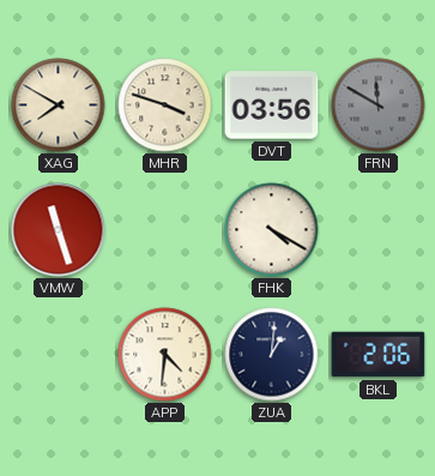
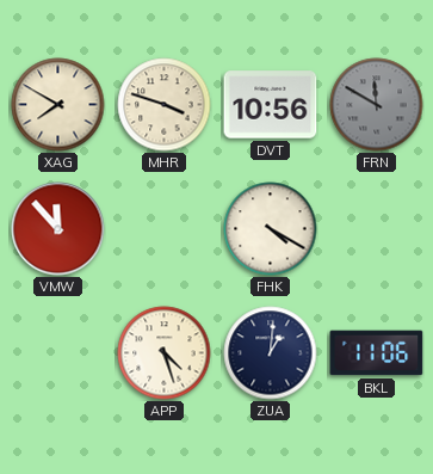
DVT: 03:56 -> 10:56 (271, 105)
VMW: 11:27 -> 11:53 (58, 229)
APP: 4:31 -> 4:27 (165, 353)
BKL: 2:06 -> 11:06 (377, 353)
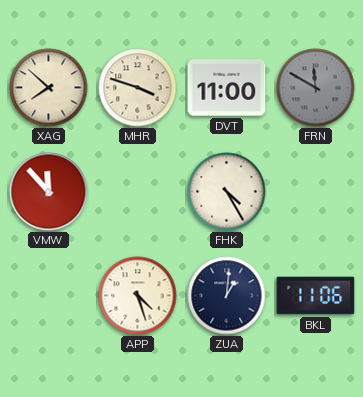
XAG: 7:50 -> 7:52 (49, 88)
DVT: 10:56 -> 11:00 (227, 88)
FHK: 4:20 -> 4:25 (227, 192)
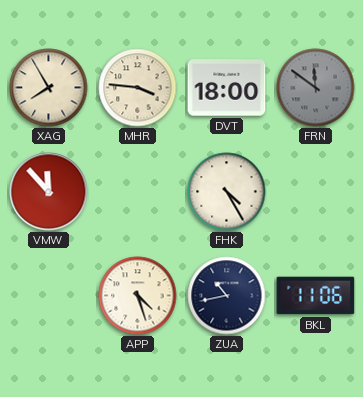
XAG: 7:52 -> 7:55 (49, 88)
MHR: 3:48 -> 3:46 (138, 88)
DVT: 11:00 -> 18:00 (227, 88)
FRN: 11:50 -> 11:51 (316, 88)
ZUA: 1:01 -> 10:43 (227, 296)
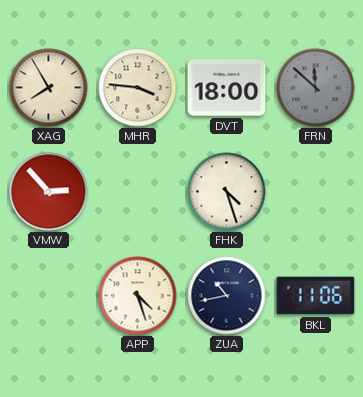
FRN: 11:51 -> 11:52 (316, 88)
VMW: 11:53 -> 2:53 (49, 192)
FHK: 4:25 -> 4:27 (227, 192)
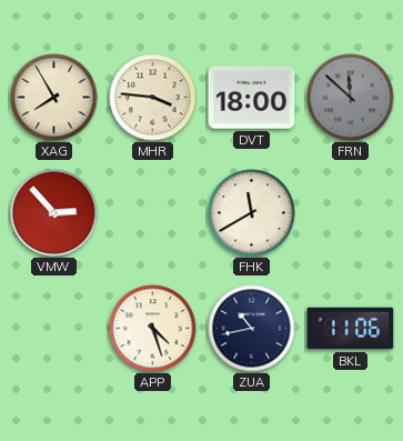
FHK: 4:27 -> 11:40 (252, 213)
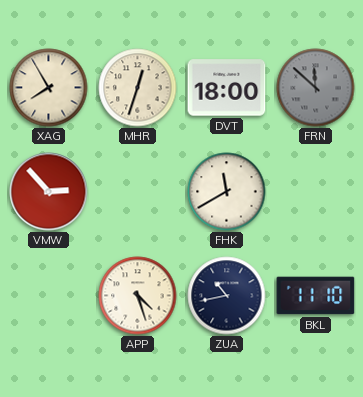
MHR: 3:46 -> 12:33 (138, 88)
BKL: 11:06 -> 11:10 (316, 296)
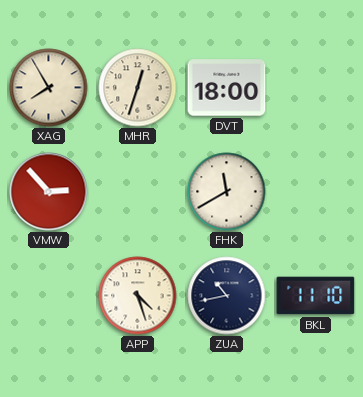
FRN: 11:52 -> none (316, 88)
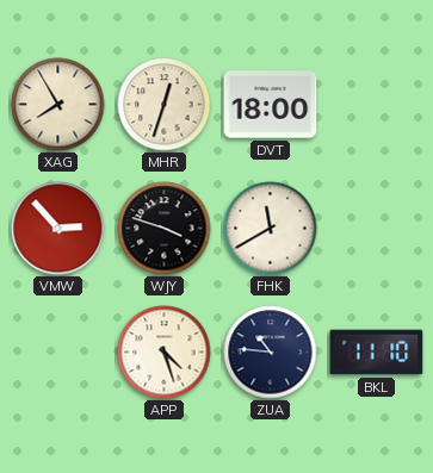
WJY: none -> 3:48 (165, 229)
ZUA: 10:43 -> 10:46 (271, 353)
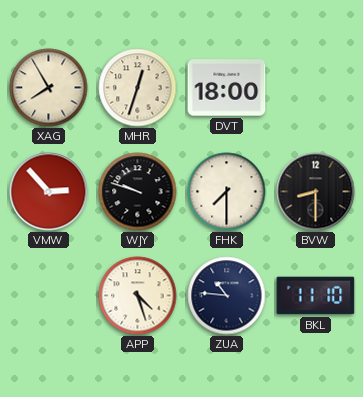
WJY: 3:48 -> 9:48 (138, 192)
FHK: 11:40 -> 7:30 (227, 192)
BVW: none -> 8:30 (316, 192)
